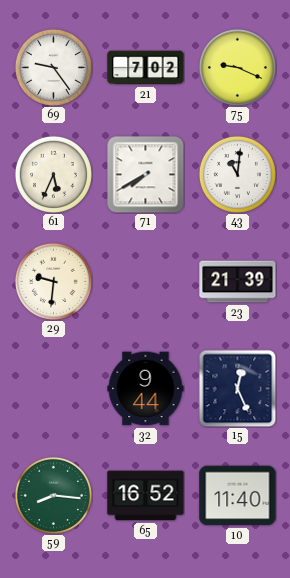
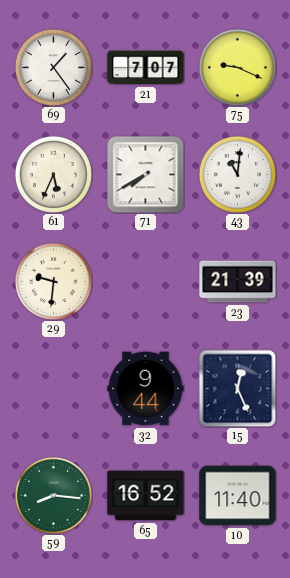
69: 9:24 -> 1:24 (53, 67)
21: 7:02 -> 7:07 (146, 68)
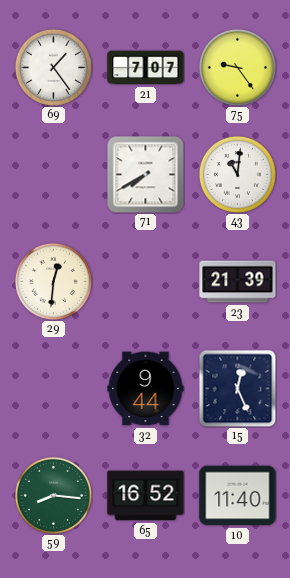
75: 9:19 -> 9:24 (237, 67)
61: 5:34 -> none (53, 174)
29: 9:31 -> 12:31 (53, 281)
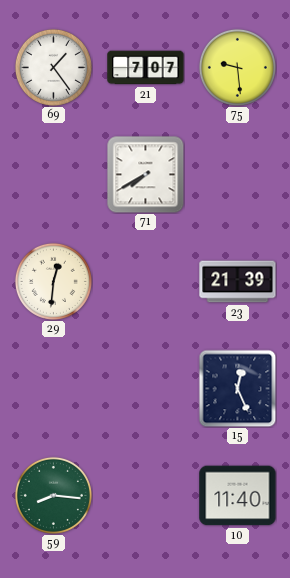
75: 9:24 -> 9:29 (237, 67)
43: 11:01 -> none (237, 174)
32: 9:44 -> none (146, 389)
65: 16:52 -> none (146, 496)
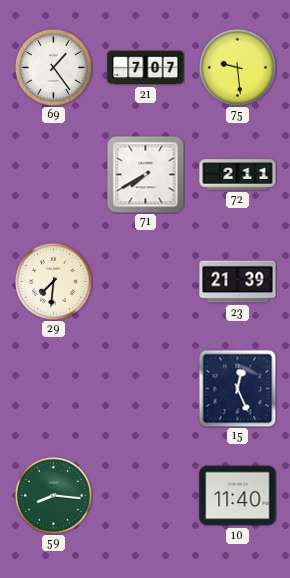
72: none -> 2:11 (238, 175)
29: 12:31 -> 7:31 (53, 281)
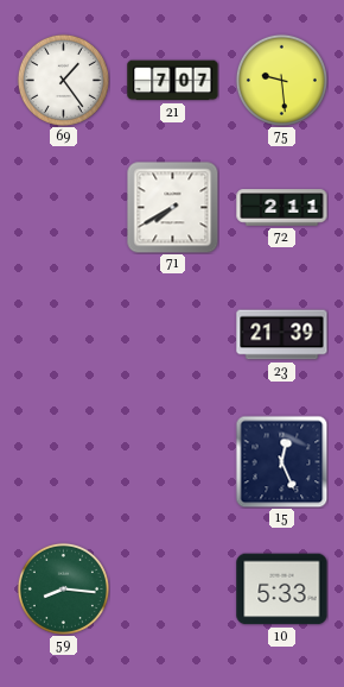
29: 7:31 -> none (53, 281)
10: 11:40 -> 5:33 (282, 590)
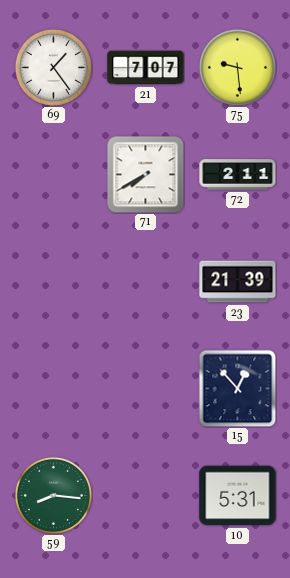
15: 12:26 -> 12:53 (237, 388)
10: 5:33 -> 5:31 (238, 496)
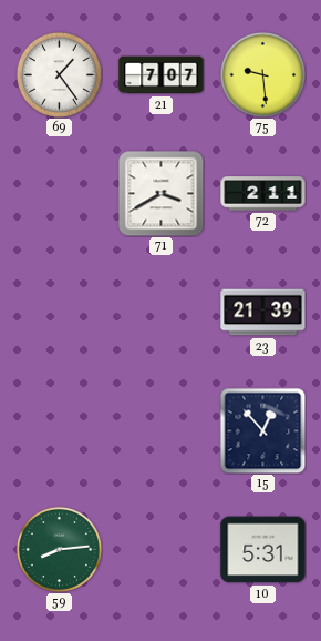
71: 7:40 -> 3:40 (161, 193)
59: 8:16 -> 8:14 (59, 549)
